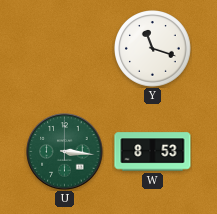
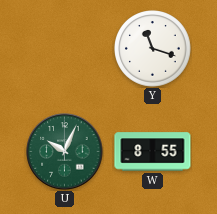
U: 3:16 -> 10:04 (65, 152)
W: 8:53 -> 8:55 (153, 152)
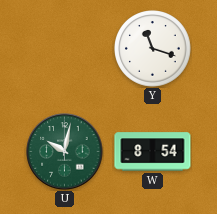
U: 10:04 -> 10:02 (65, 152)
W: 8:55 -> 8:54 (153, 152)
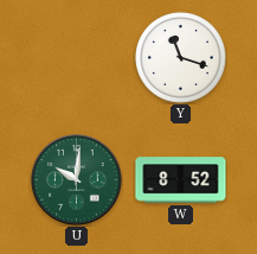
U: 10:02 -> 10:01 (77, 180)
W: 8:54 -> 8:52 (181, 180)
